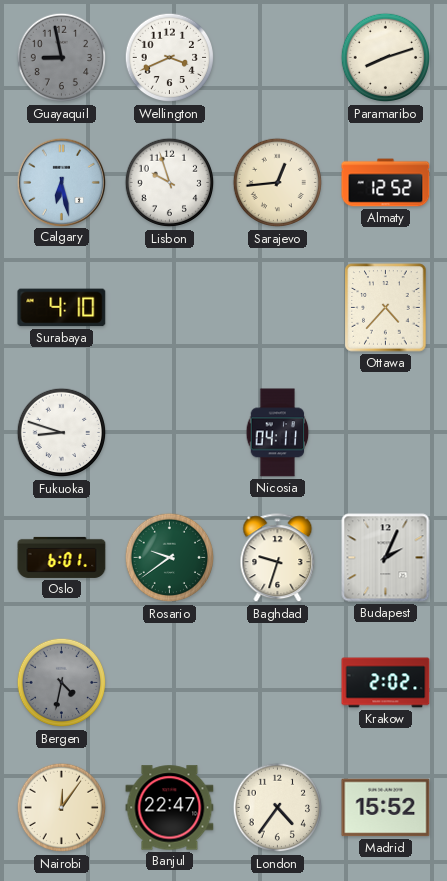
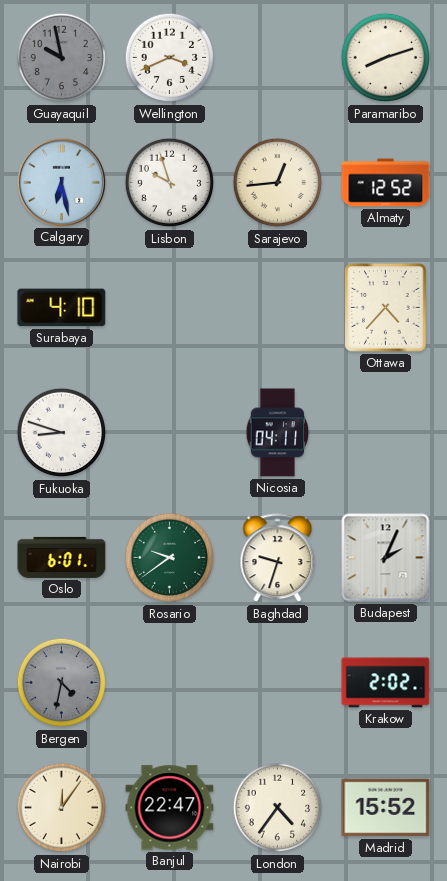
Guayaquil: 8:58 -> 9:58 (62, 58)
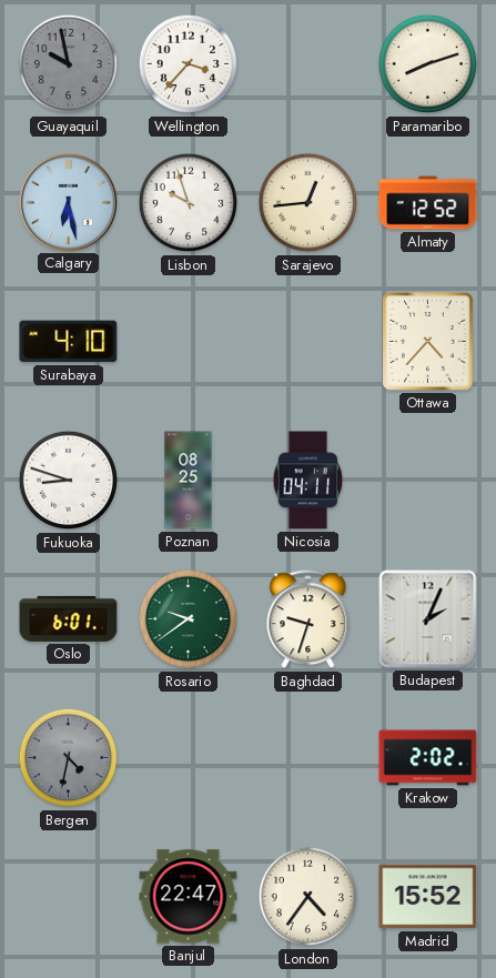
Wellington: 3:41 -> 3:37 (189, 64)
Poznan: none -> 08:25 (189, 481)
Nairobi: 12:06 -> none (62, 808)
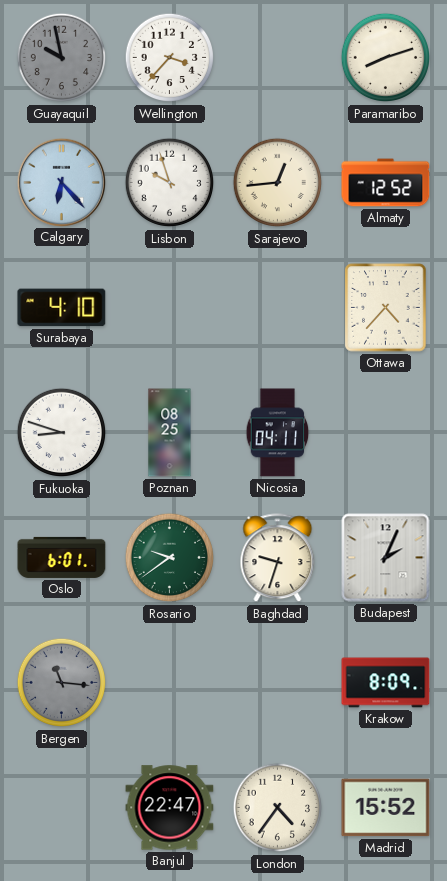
Calgary: 6:28 -> 6:23 (61, 182)
Bergen: 4:32 -> 11:16 (62, 683)
Krakow: 2:02 -> 8:09 (386, 683)
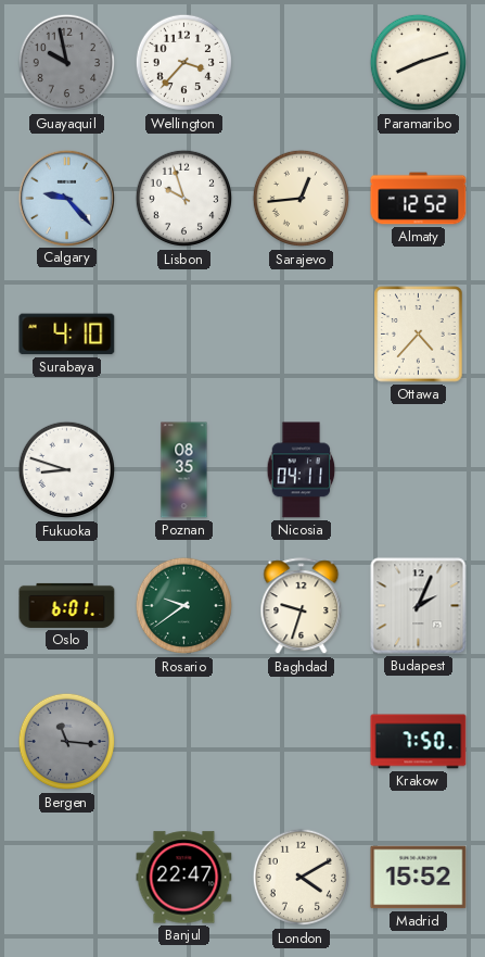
Calgary: 6:23 -> 9:23 (66, 198)
Poznan: 08:25 -> 08:35 (184, 470)
Krakow: 8:09 -> 7:50 (419, 742)
London: 4:36 -> 4:10 (302, 878)
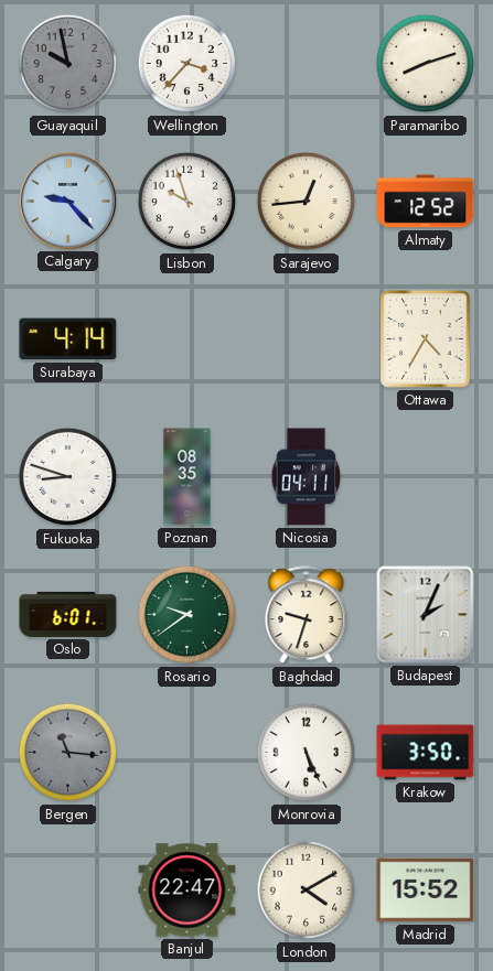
Surabaya: 4:10 -> 4:14 (68, 339)
Ottawa: 4:37 -> 4:35 (426, 339)
Monrovia: none -> 5:26 (307, 753)
Krakow: 7:50 -> 3:50 (426, 753)
